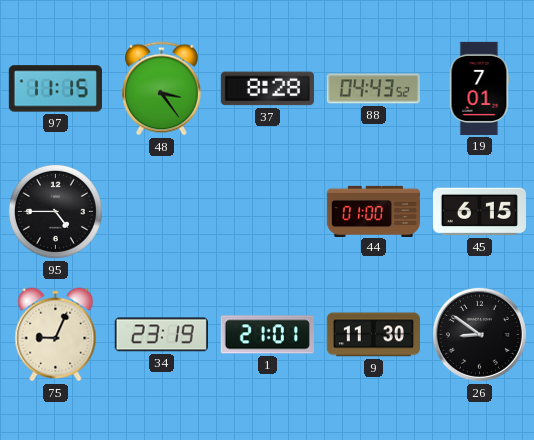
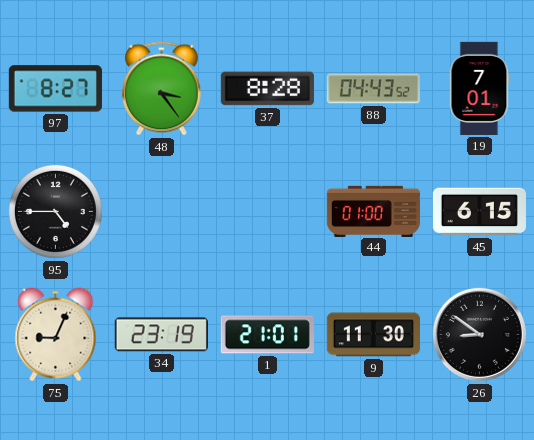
97: 11:15 -> 8:27 (55, 89)
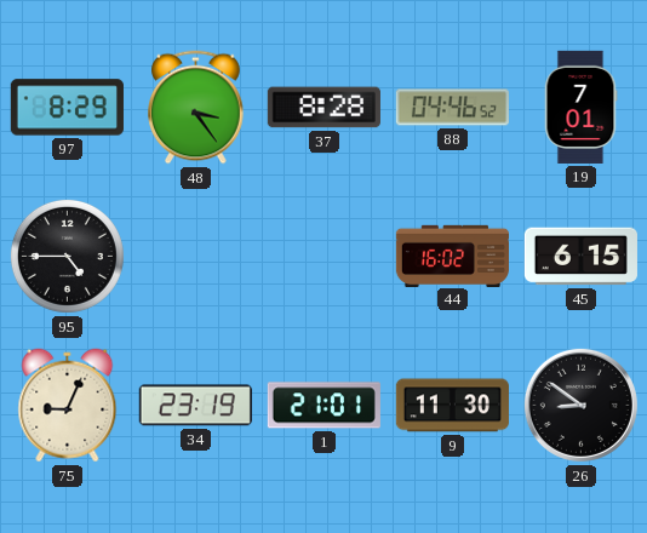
97: 8:27 -> 8:29 (67, 108)
88: 04:43 -> 04:46 (452, 108)
44: 01:00 -> 16:02 (452, 256)
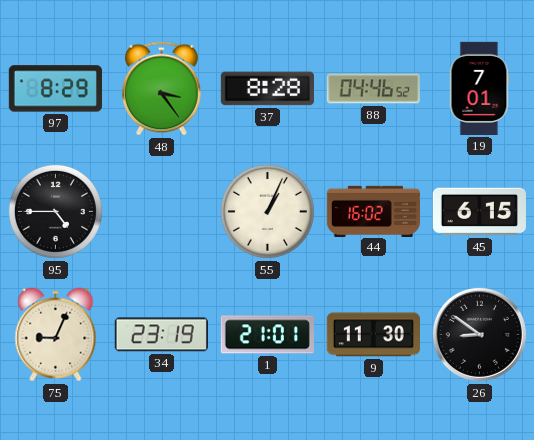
55: none -> 1:04 (267, 211)
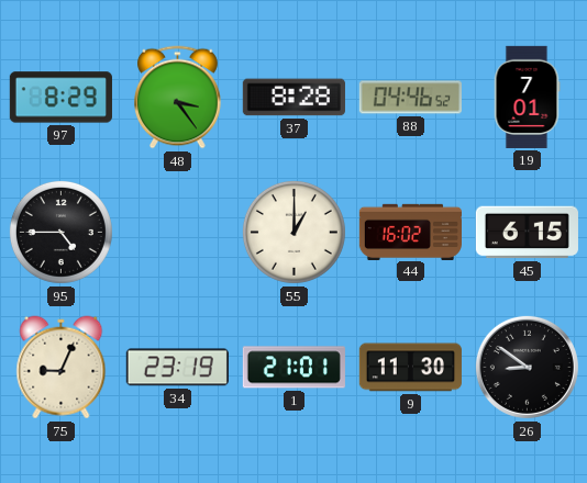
55: 1:04 -> 1:00 (293, 232)
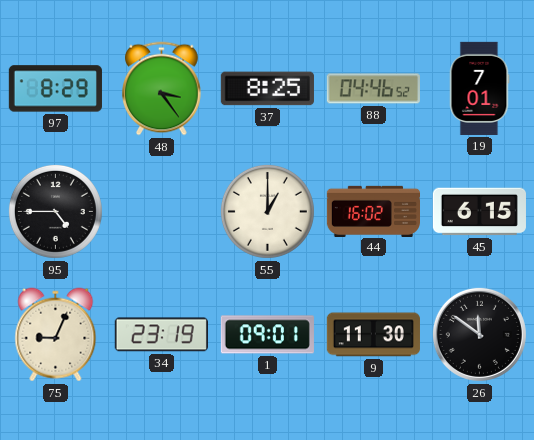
37: 8:28 -> 8:25 (267, 89)
1: 21:01 -> 09:01 (267, 335)
26: 8:51 -> 11:51 (479, 334)
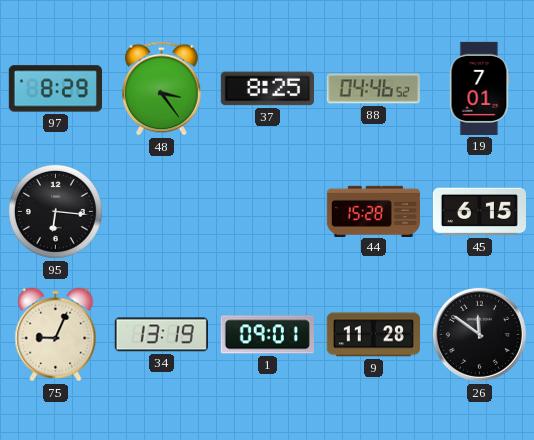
95: 4:45 -> 6:16 (55, 211)
55: 1:00 -> none (267, 211)
44: 16:02 -> 15:28 (373, 211)
34: 23:19 -> 13:19 (161, 335)
9: 11:30 -> 11:28 (373, 335)
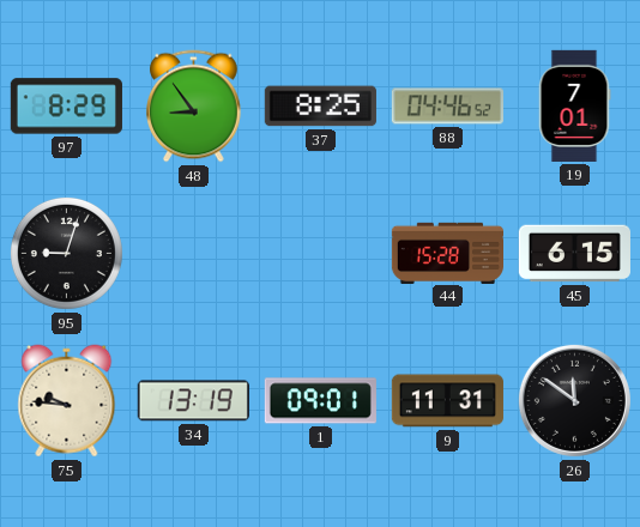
48: 3:24 -> 8:54 (194, 107)
95: 6:16 -> 9:03 (66, 253)
75: 9:04 -> 9:46 (67, 401)
9: 11:28 -> 11:31 (447, 401)
